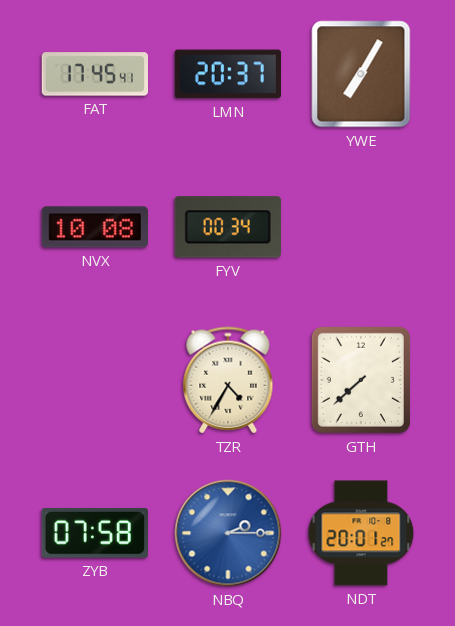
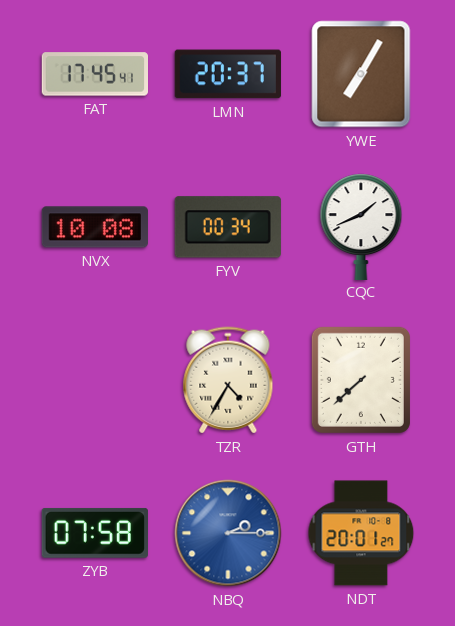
CQC: none -> 1:41 (361, 226)
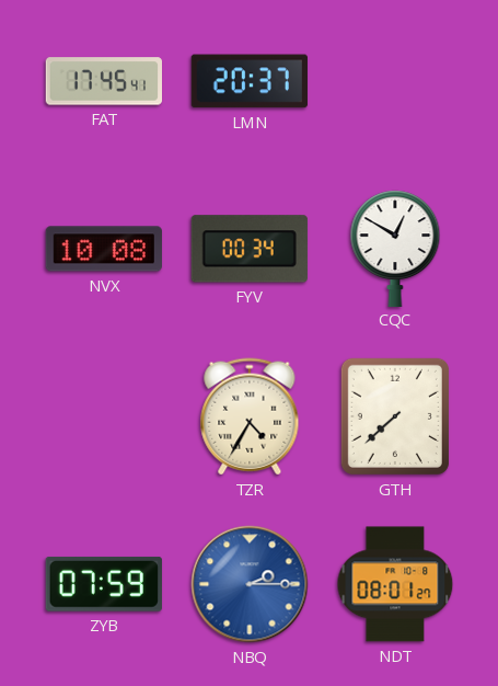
YWE: 7:05 -> none (361, 74)
CQC: 1:41 -> 12:50 (395, 248)
ZYB: 07:58 -> 07:59 (104, 584)
NDT: 20:01 -> 08:01 (395, 584)
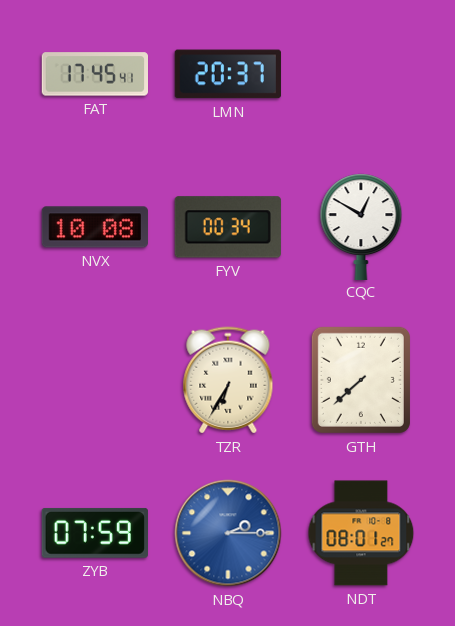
TZR: 4:35 -> 6:35 (228, 380)
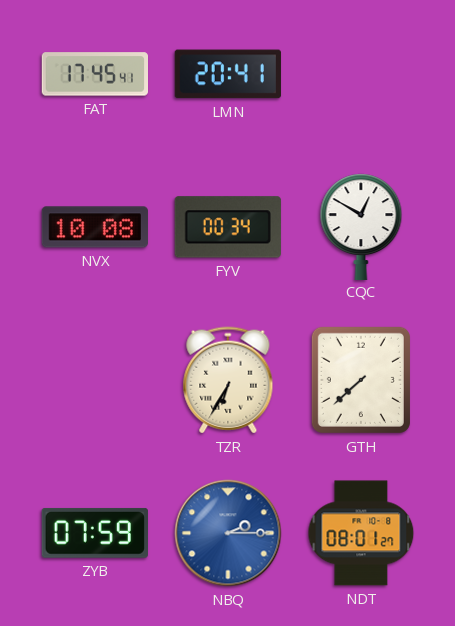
LMN: 20:37 -> 20:41 (228, 74)
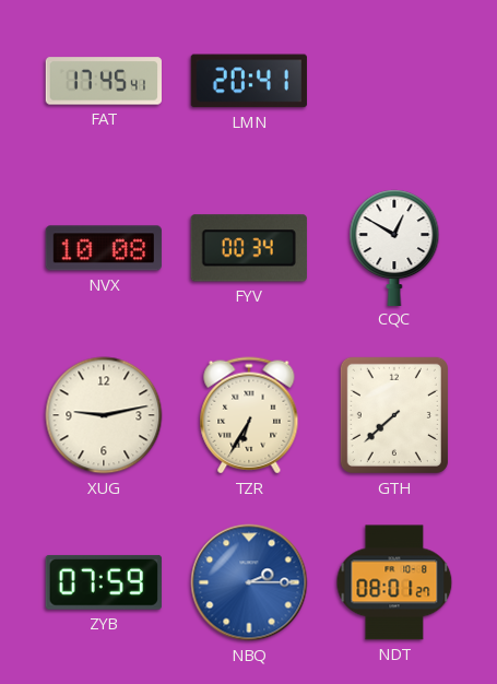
XUG: none -> 9:13 (104, 415)
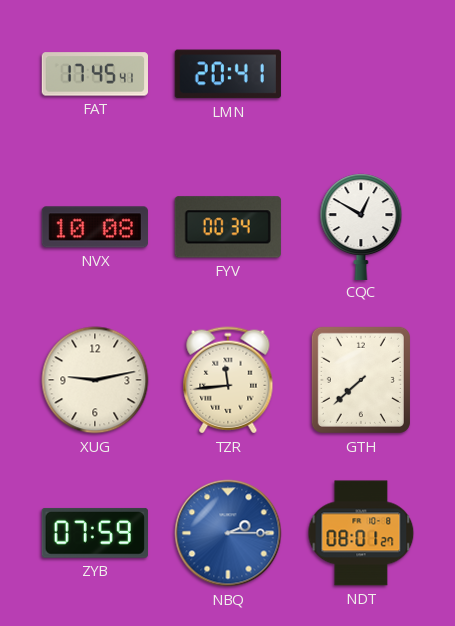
TZR: 6:35 -> 11:44 (228, 380)
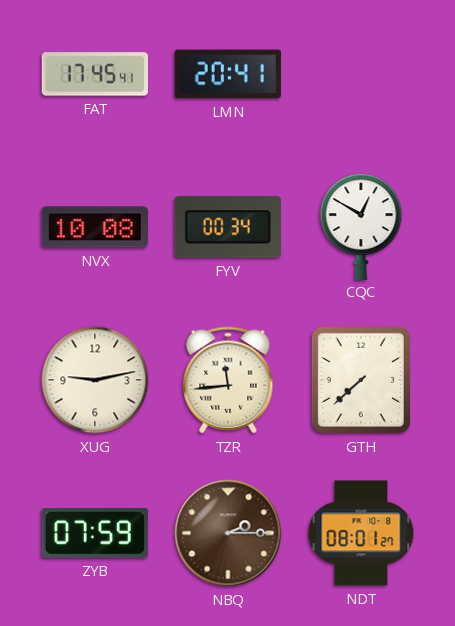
NBQ dial: blue -> brown (228, 533)
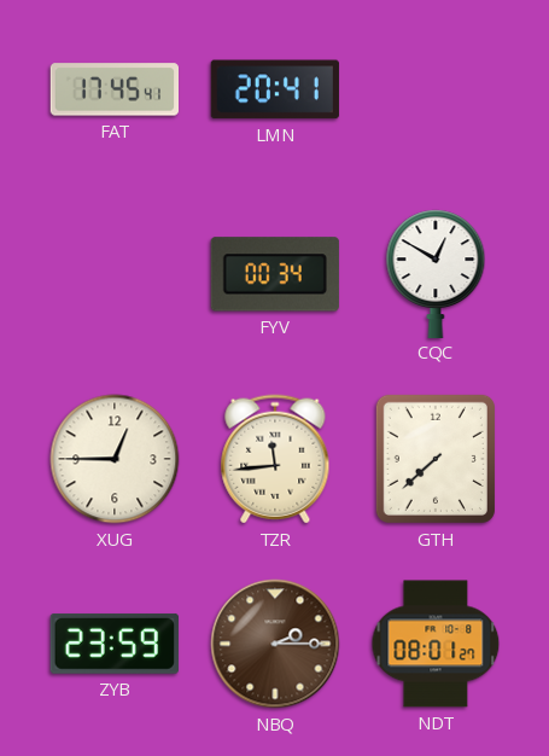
NVX: 10:08 -> none (95, 227)
XUG: 9:13 -> 12:45 (115, 459)
ZYB: 07:59 -> 23:59 (115, 644)
